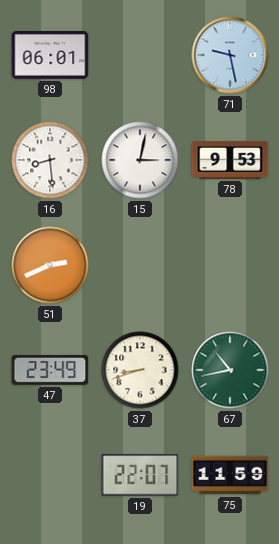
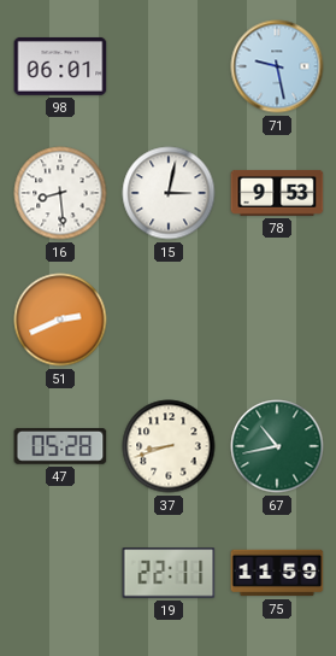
47: 23:49 -> 05:28 (60, 446)
19: 22:07 -> 22:11 (169, 573)
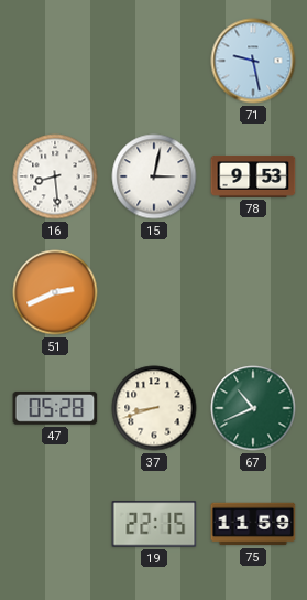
98: 06:01 -> none (60, 66)
67: 10:43 -> 10:41 (253, 408)
19: 22:11 -> 22:15 (154, 524)
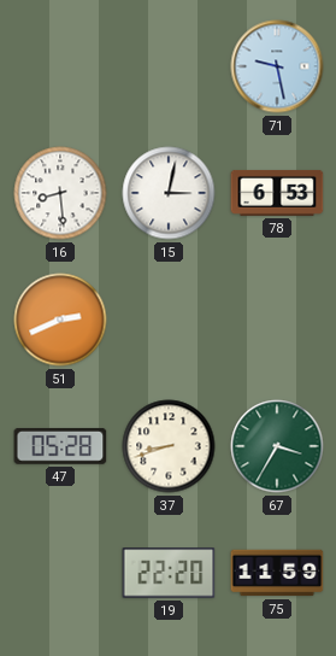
78: 9:53 -> 6:53 (277, 193)
67: 10:41 -> 3:35 (277, 446)
19: 22:15 -> 22:20 (169, 573)
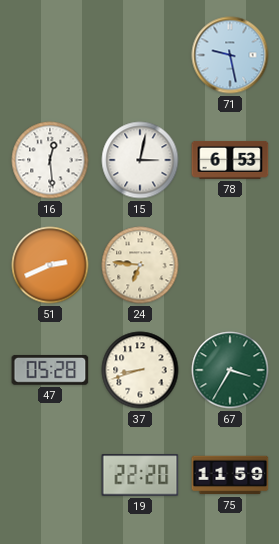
16: 8:29 -> 12:29 (50, 160)
24: none -> 6:46 (140, 265)
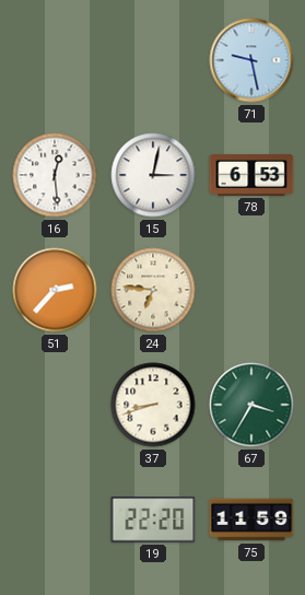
51: 2:41 -> 2:37 (55, 290)
47: 05:28 -> none (50, 370)
